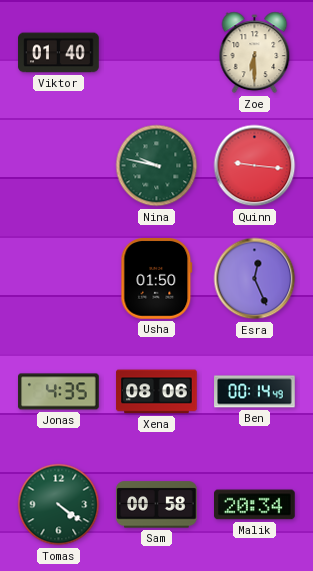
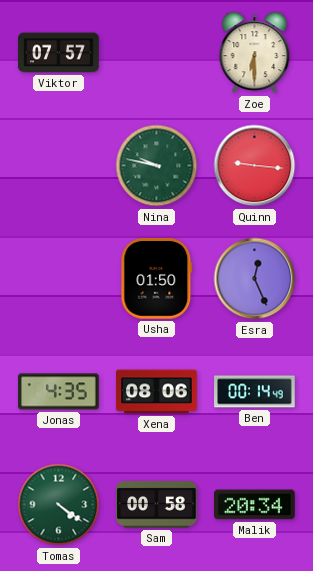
Viktor: 01:40 -> 07:57 (59, 53)
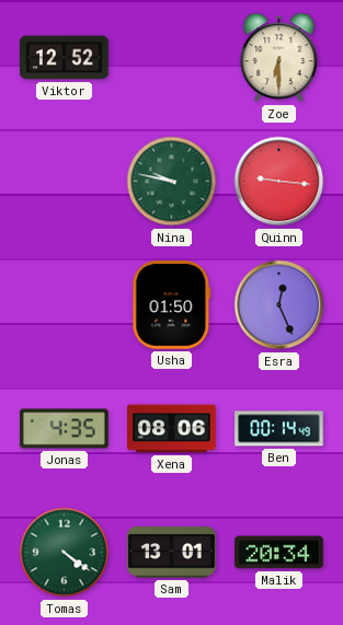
Viktor: 07:57 -> 12:52 (65, 58)
Sam: 00:58 -> 13:01 (172, 553)
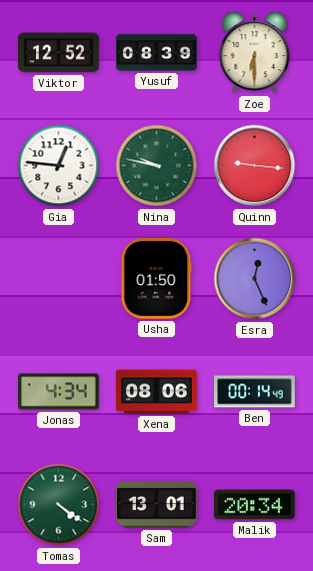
Yusuf: none -> 08:39 (157, 53)
Gia: none -> 12:46 (59, 166)
Jonas: 4:35 -> 4:34 (59, 392)
